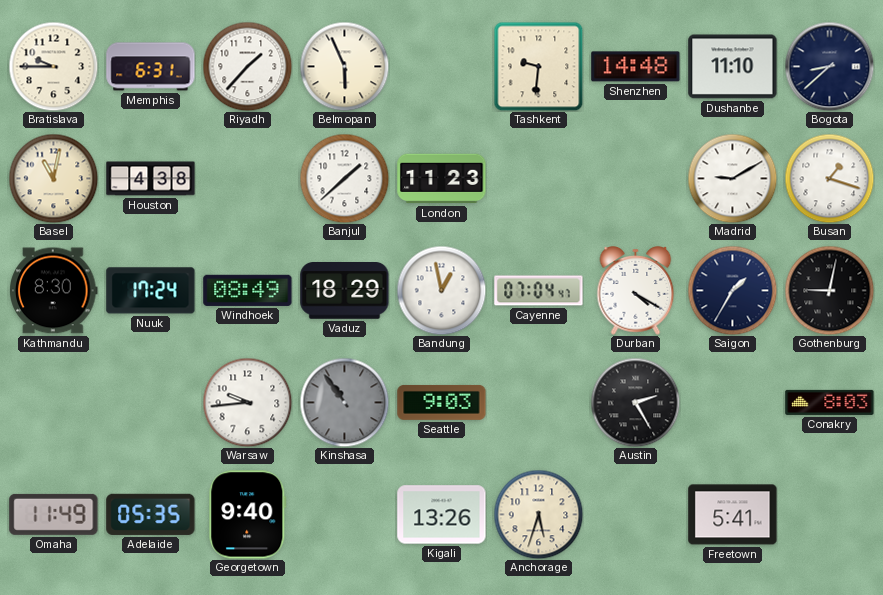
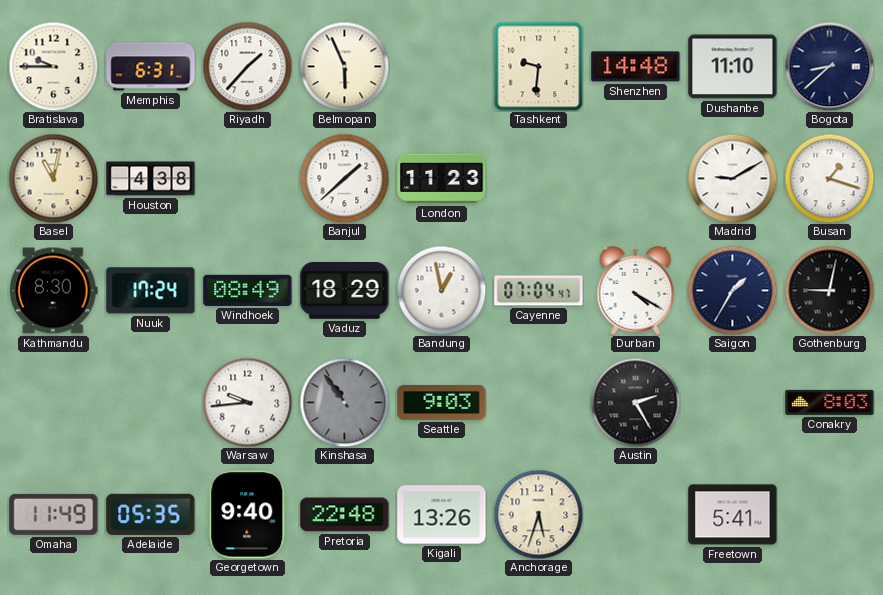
Pretoria: none -> 22:48 (345, 515)
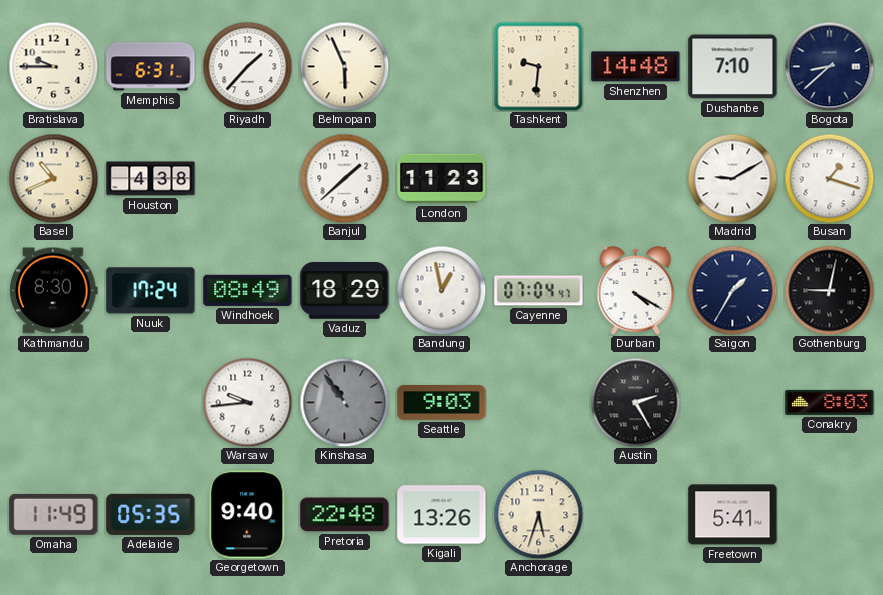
Dushanbe: 11:10 -> 7:10 (733, 67)
Basel: 11:02 -> 10:41 (53, 178)
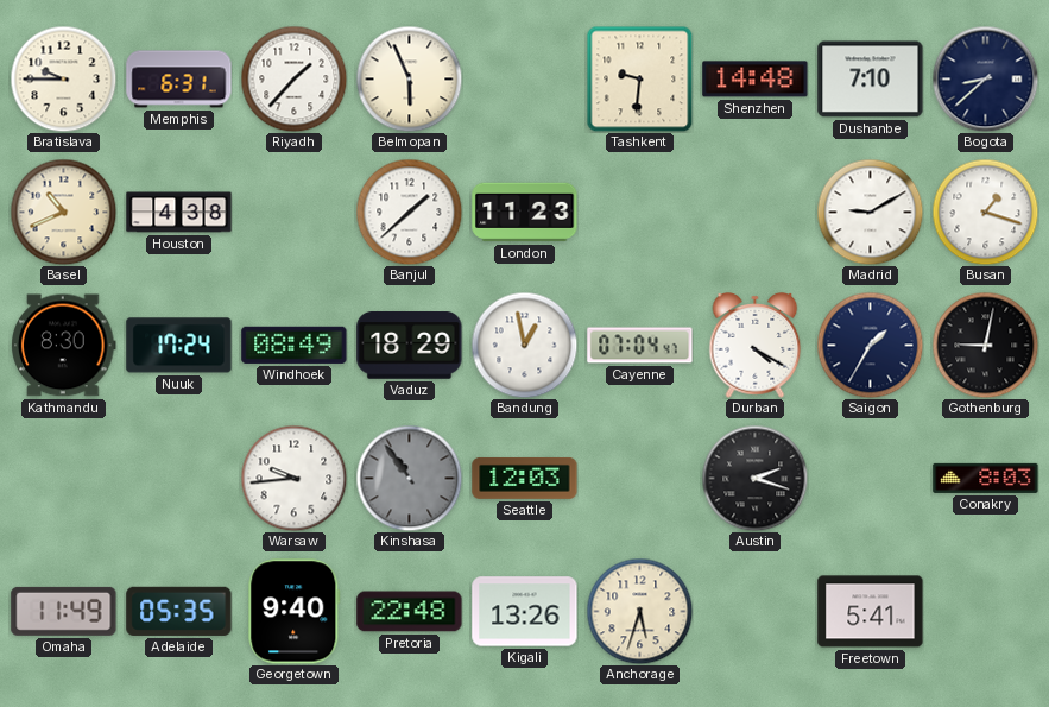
Seattle: 9:03 -> 12:03 (525, 478)
Austin: 2:25 -> 2:18 (754, 478)
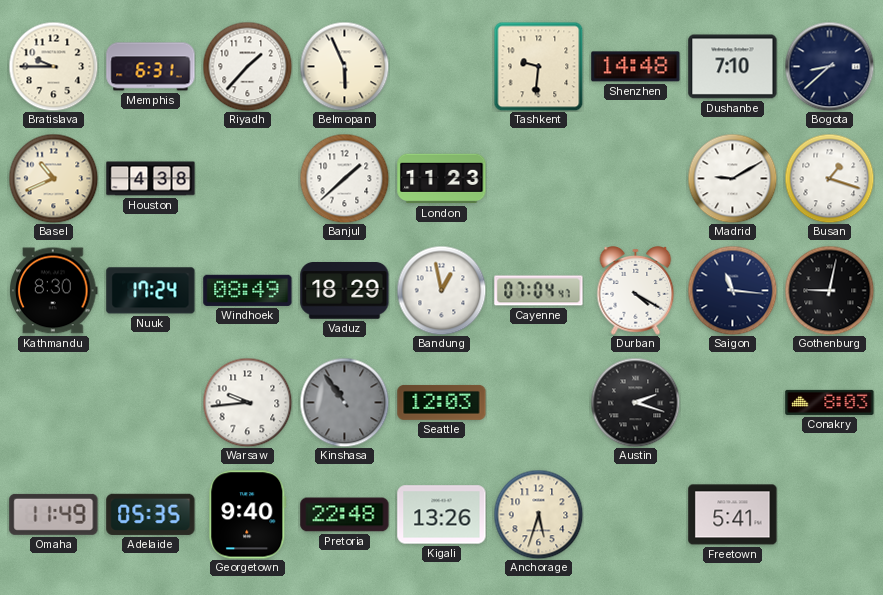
Saigon: 1:35 -> 11:16 (732, 290)
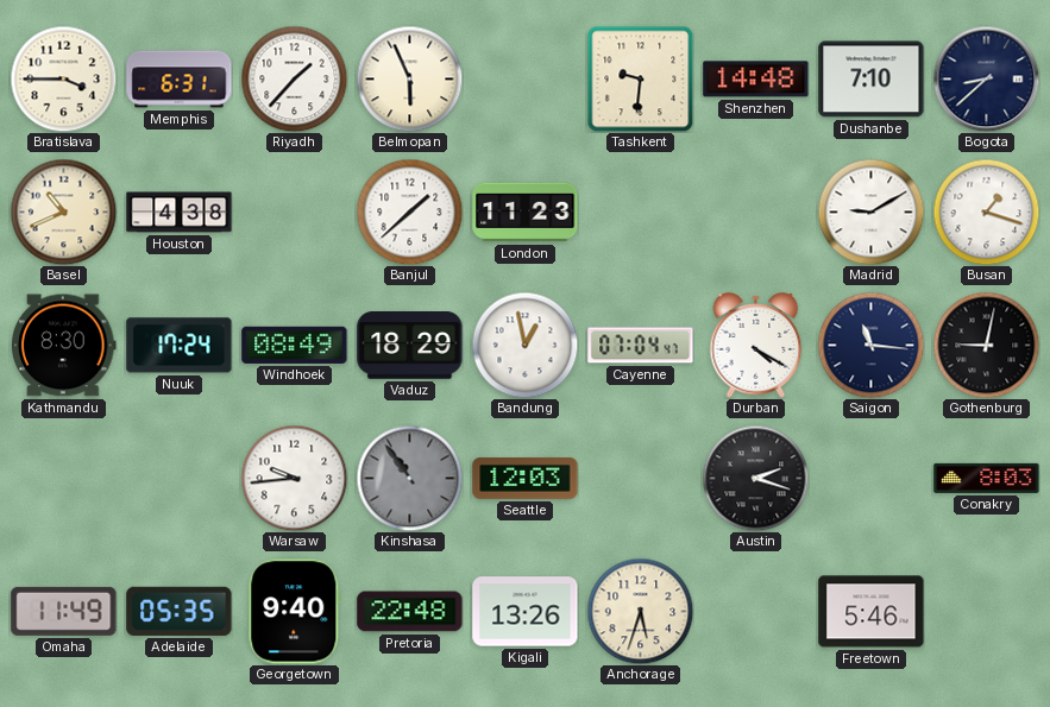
Bratislava: 9:45 -> 3:45 (63, 78)
Freetown: 5:41 -> 5:46 (872, 612)
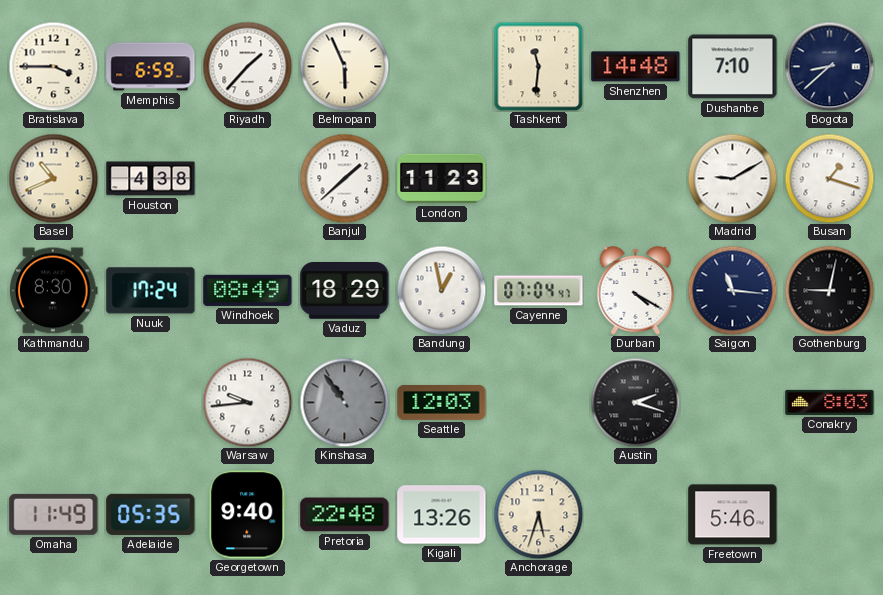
Memphis: 6:31 -> 6:59 (151, 67)
Tashkent: 9:31 -> 11:31 (538, 66)
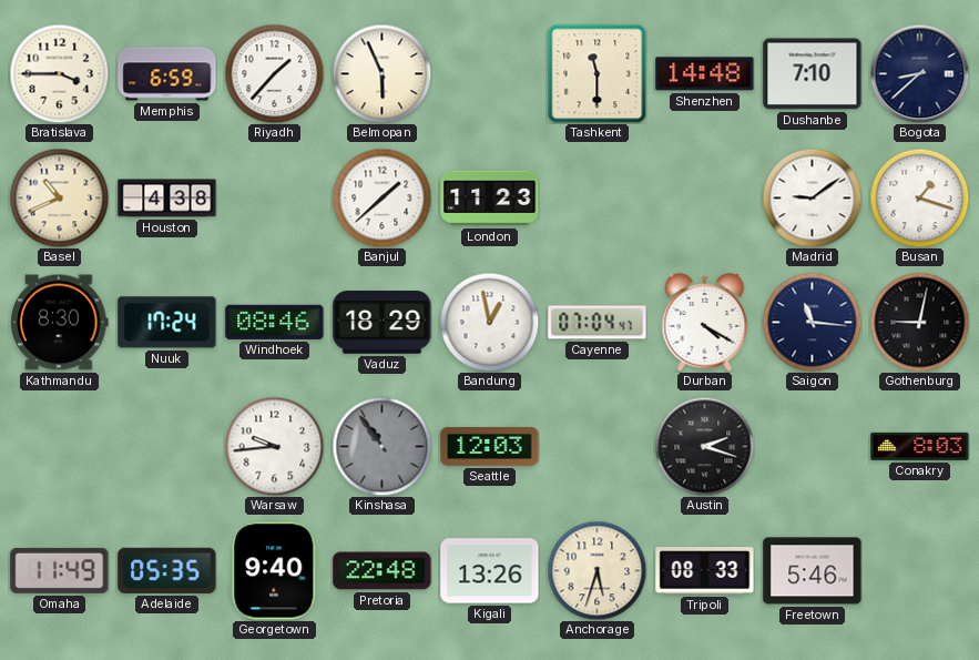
Tashkent: 11:31 -> 11:30 (596, 73)
Madrid: 9:10 -> 9:09 (812, 197)
Windhoek: 08:49 -> 08:46 (275, 322)
Tripoli: none -> 08:33 (705, 571)
